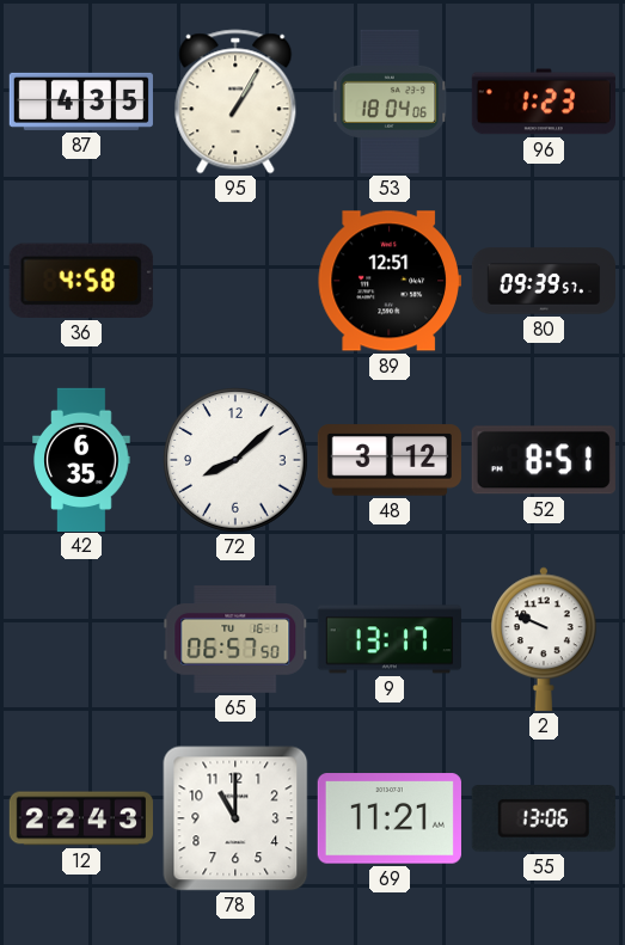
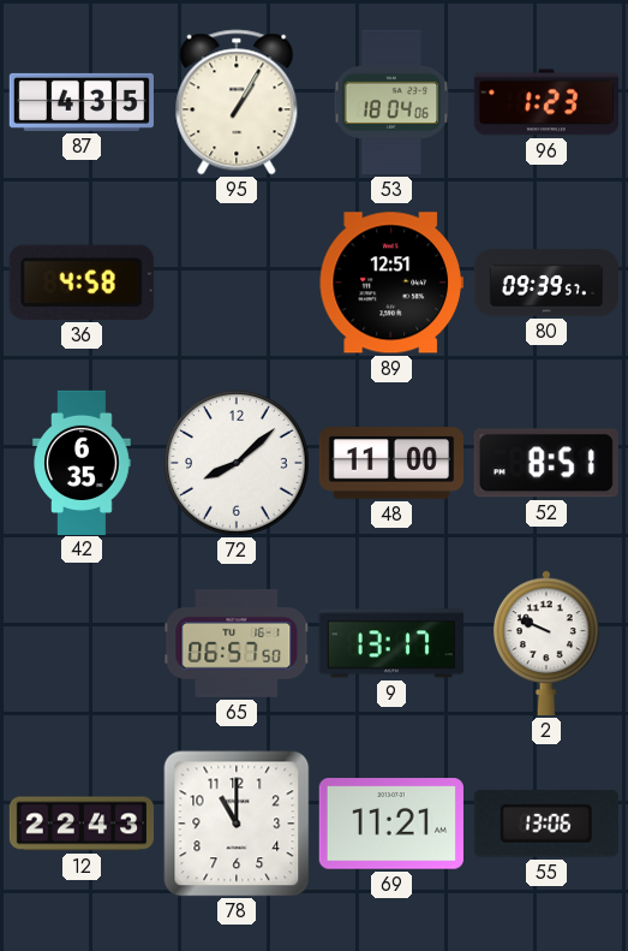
48: 3:12 -> 11:00 (390, 463)
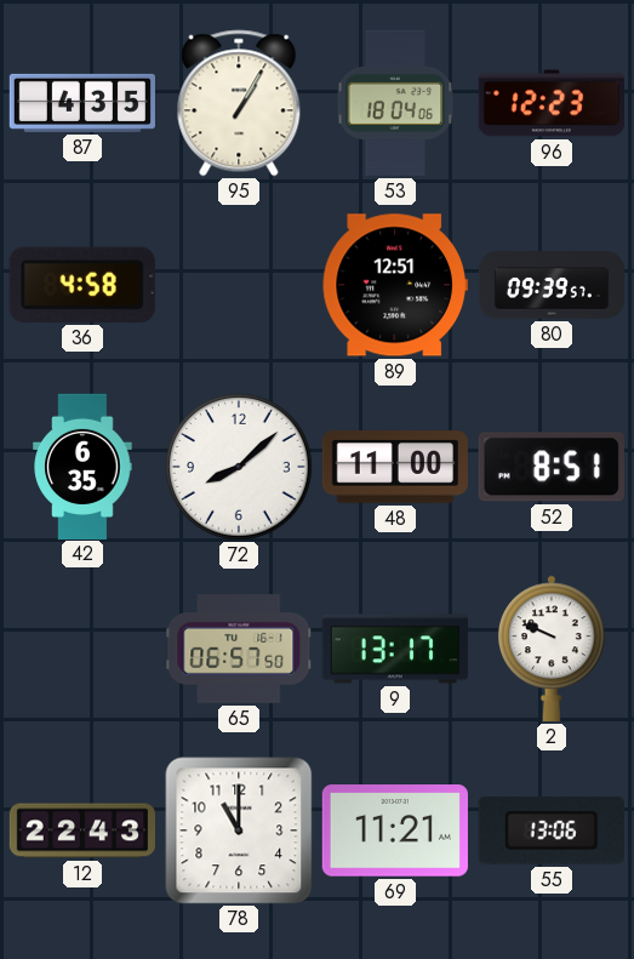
96: 1:23 -> 12:23 (552, 103)
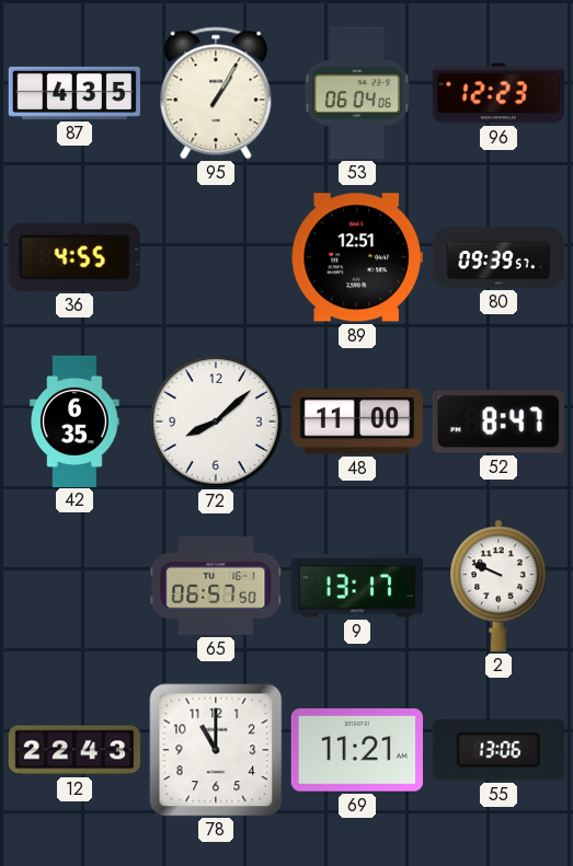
53: 18:04 -> 06:04 (357, 93)
36: 4:58 -> 4:55 (75, 257)
52: 8:51 -> 8:47 (498, 422)
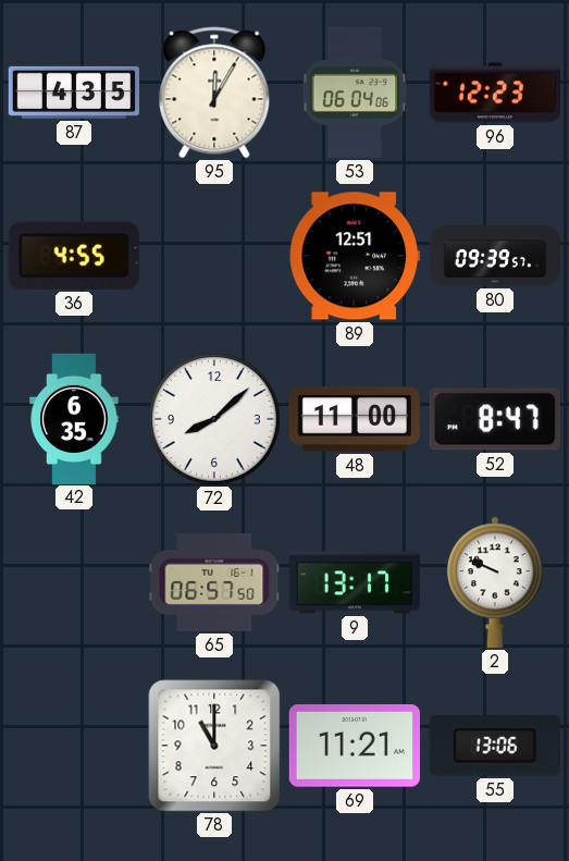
95: 1:05 -> 12:05 (214, 93)
12: 22:43 -> none (73, 750)
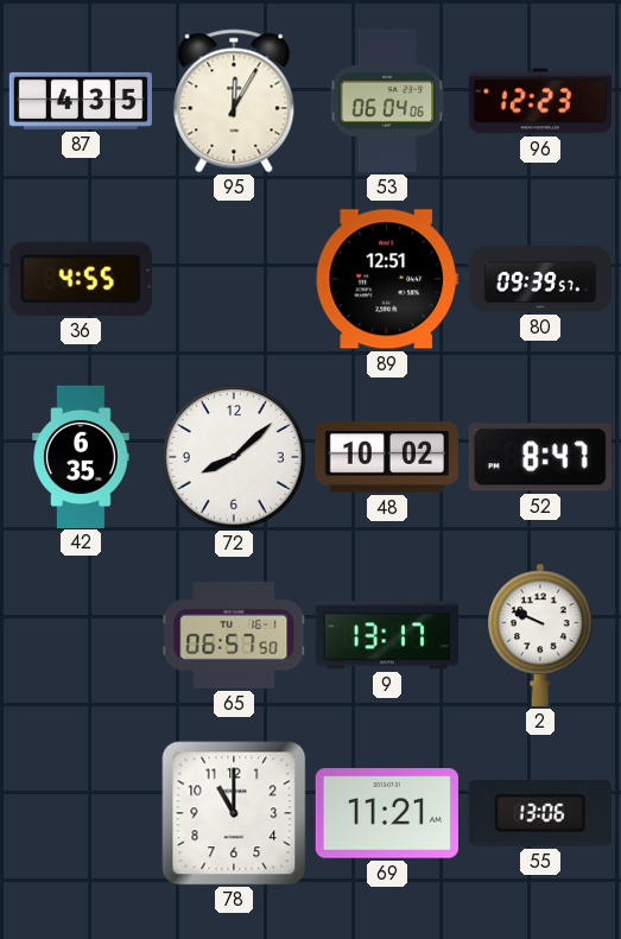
48: 11:00 -> 10:02 (386, 457)
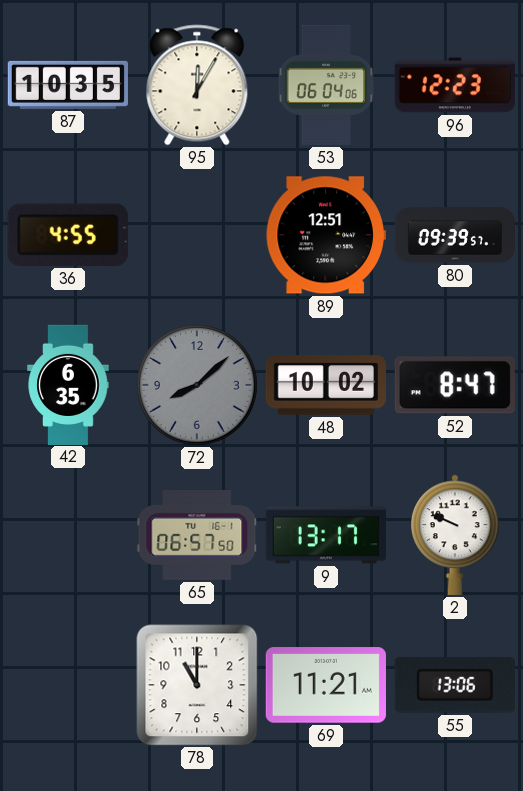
87: 4:35 -> 10:35 (67, 85)
72 dial: white -> grey (197, 385)
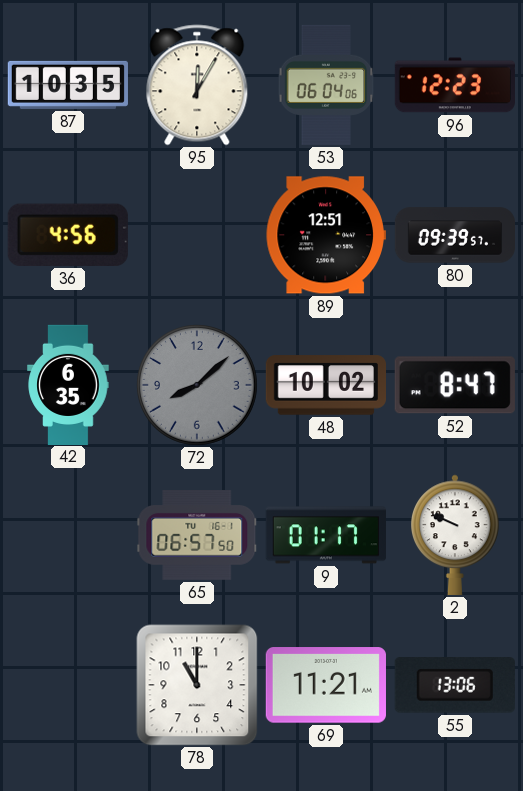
36: 4:55 -> 4:56 (68, 235)
9: 13:17 -> 01:17 (326, 535)
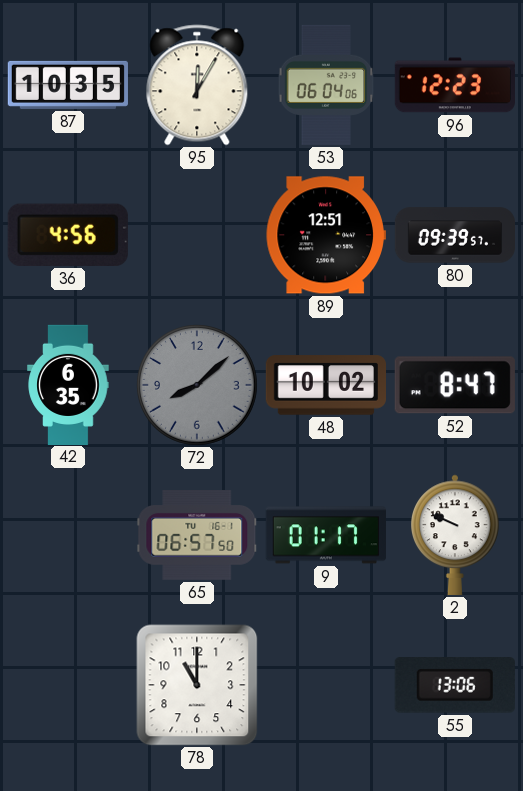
69: 11:21 -> none (326, 685)
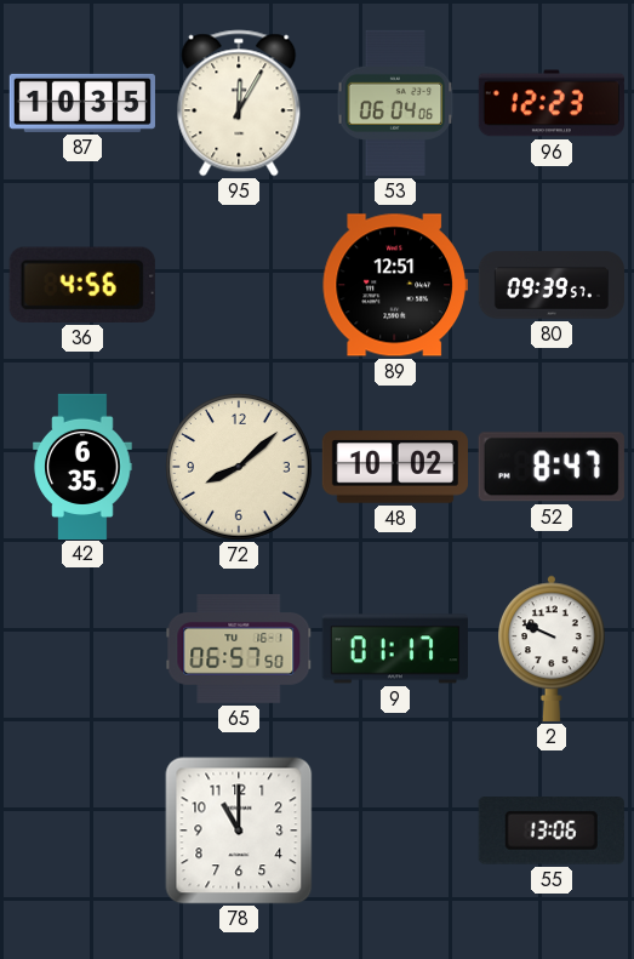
72 dial: grey -> cream (239, 467)
